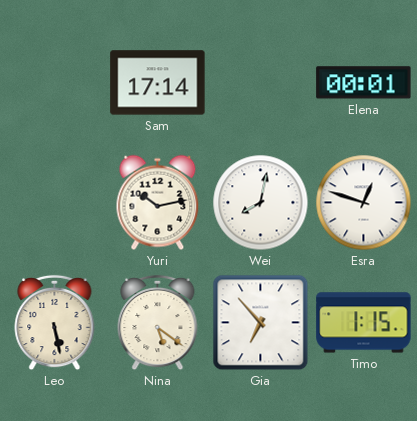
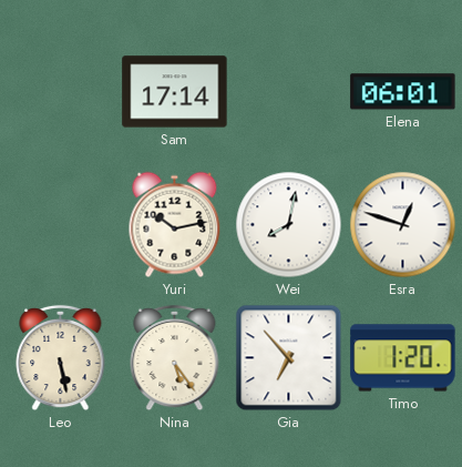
Elena: 00:01 -> 06:01 (403, 92)
Nina: 5:21 -> 5:24 (175, 358)
Timo: 1:15 -> 1:20 (403, 358)
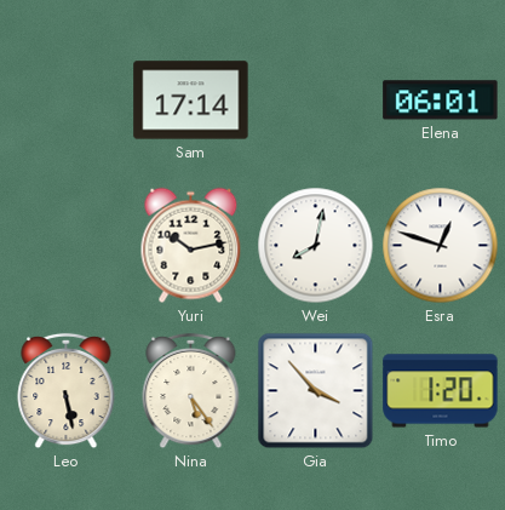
Gia: 6:53 -> 3:53 (316, 391)
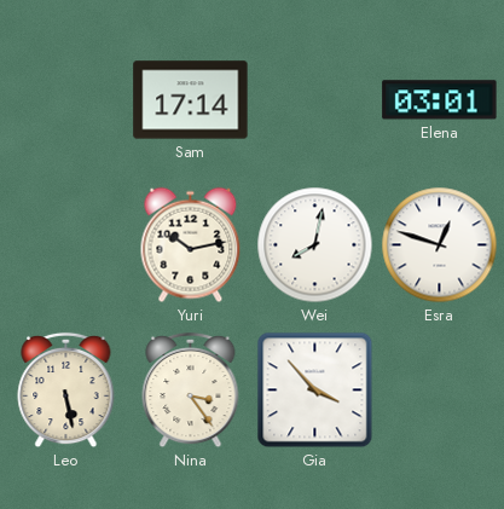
Elena: 06:01 -> 03:01 (440, 100)
Nina: 5:24 -> 3:24 (191, 391)
Timo: 1:20 -> none (441, 391)
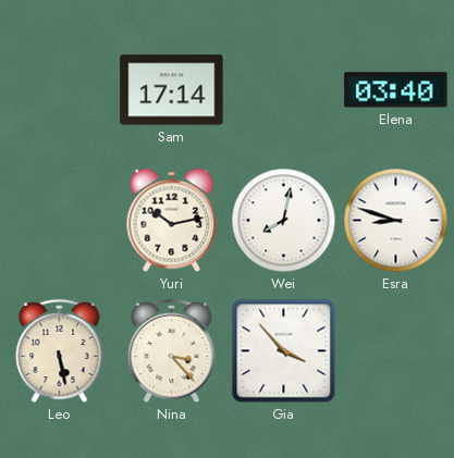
Elena: 03:01 -> 03:40 (396, 90)
Esra: 12:48 -> 8:48 (396, 221)
Nina: 3:24 -> 3:23 (172, 351)
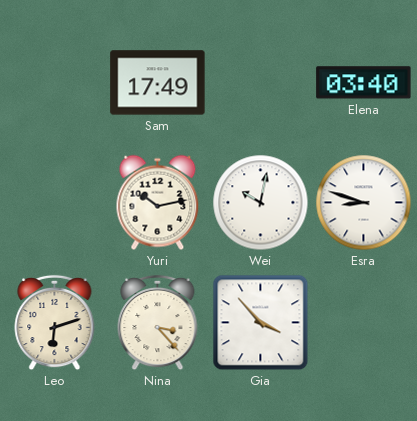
Sam: 17:14 -> 17:49 (158, 83)
Wei: 8:02 -> 10:02 (261, 203)
Leo: 5:28 -> 6:12 (55, 323)
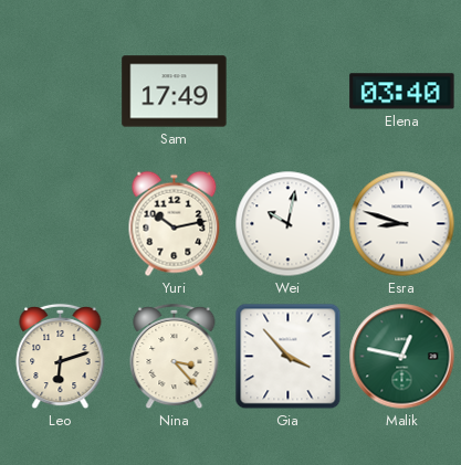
Malik: none -> 12:47 (402, 357)
